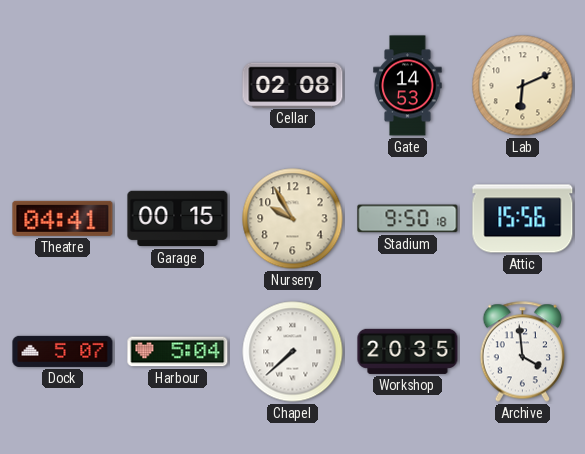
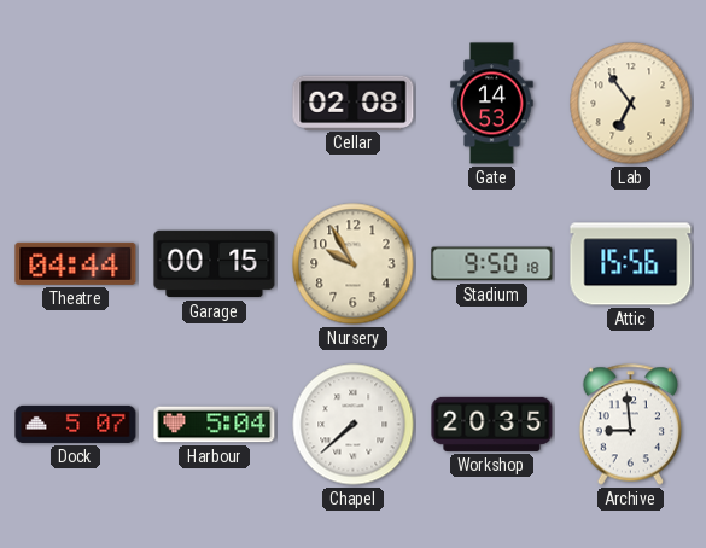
Lab: 6:11 -> 6:54 (631, 104)
Theatre: 04:41 -> 04:44 (76, 263)
Archive: 3:59 -> 8:59 (630, 425)
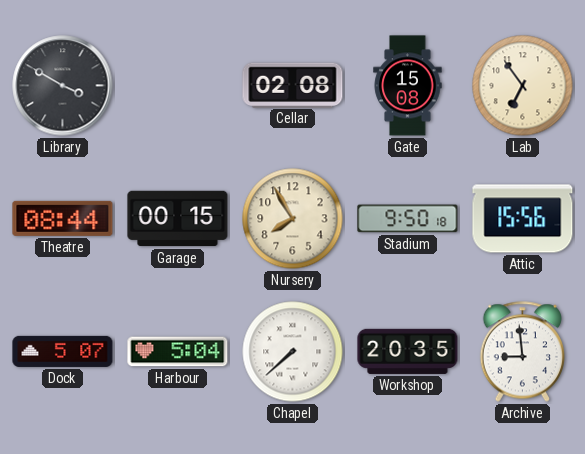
Library: none -> 3:50 (63, 86)
Gate: 14:53 -> 15:08 (408, 86)
Theatre: 04:44 -> 08:44 (63, 218)
Nursery: 9:55 -> 7:55 (293, 219)
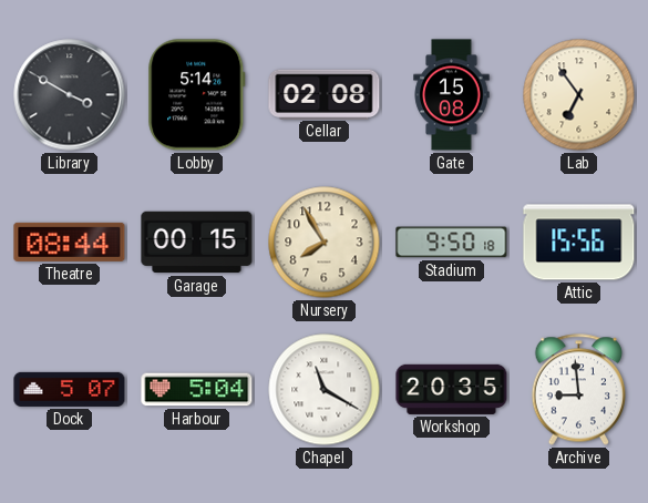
Lobby: none -> 5:14 (197, 95)
Chapel: 7:38 -> 11:20 (325, 390)
